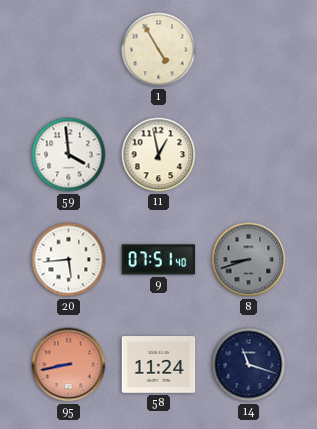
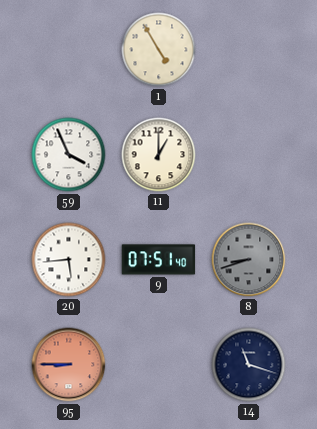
59: 3:59 -> 3:56 (69, 155)
11: 12:58 -> 1:00 (159, 155)
95: 8:43 -> 8:45 (69, 365)
58: 11:24 -> none (159, 365)
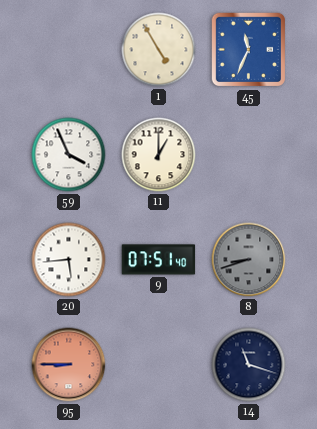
45: none -> 11:34 (248, 50)
